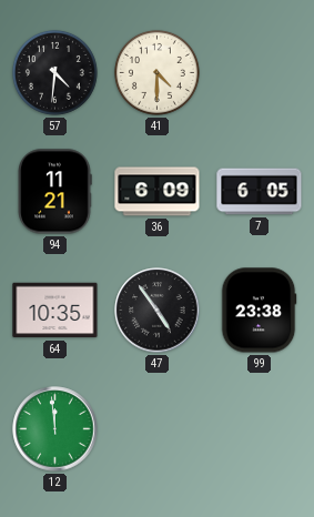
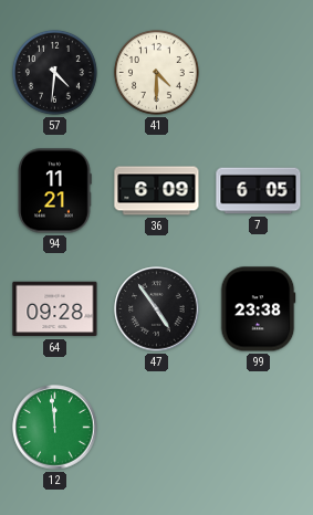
64: 10:35 -> 09:28 (55, 309)
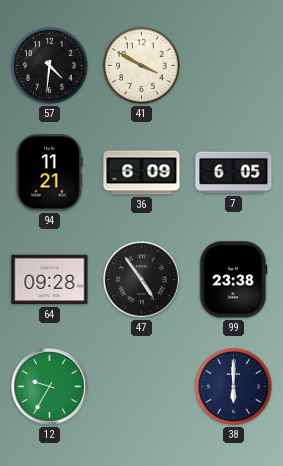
41: 4:30 -> 3:50 (141, 65)
12: 11:59 -> 9:35 (50, 387)
38: none -> 6:00 (233, 386)
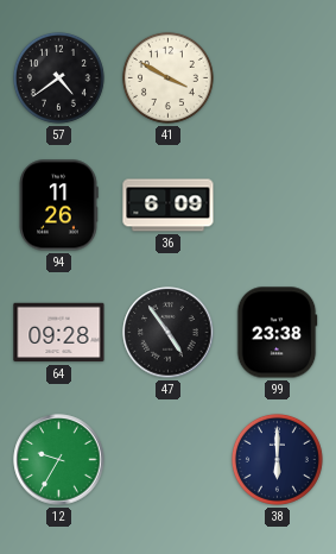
57: 4:31 -> 4:39 (58, 77)
94: 11:21 -> 11:26 (58, 206)
7: 6:05 -> none (234, 173)
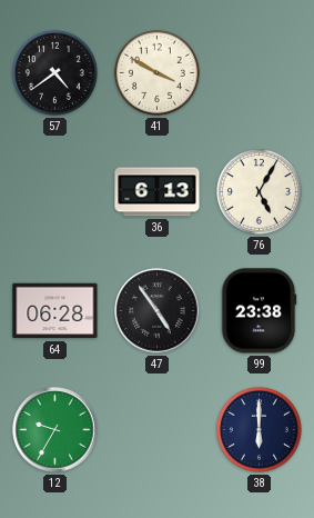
94: 11:26 -> none (58, 206)
36: 6:09 -> 6:13 (158, 192)
76: none -> 5:05 (259, 191)
64: 09:28 -> 06:28 (55, 311)
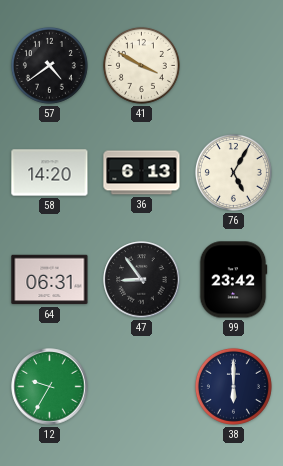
58: none -> 14:20 (50, 173)
64: 06:28 -> 06:31 (50, 280)
47: 4:54 -> 8:54 (142, 280)
99: 23:38 -> 23:42 (233, 280)
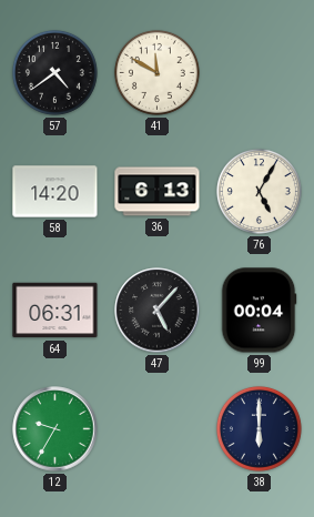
41: 3:50 -> 11:50 (156, 72)
47: 8:54 -> 5:07 (158, 311)
99: 23:42 -> 00:04 (259, 311)
